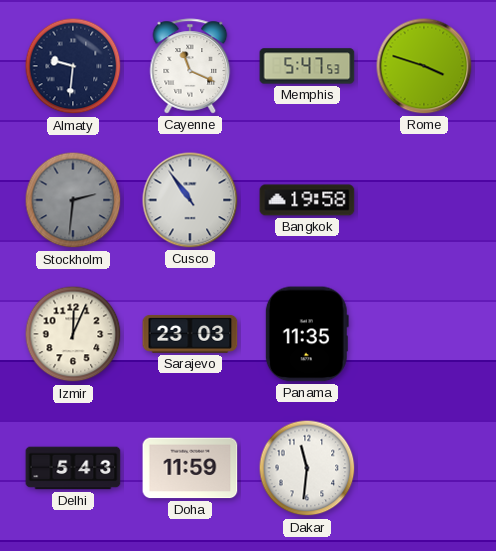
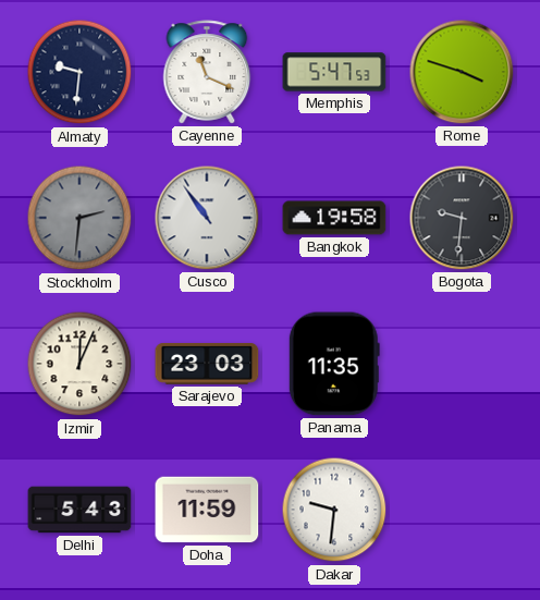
Bogota: none -> 9:31 (462, 218)
Dakar: 11:31 -> 9:31 (334, 510)
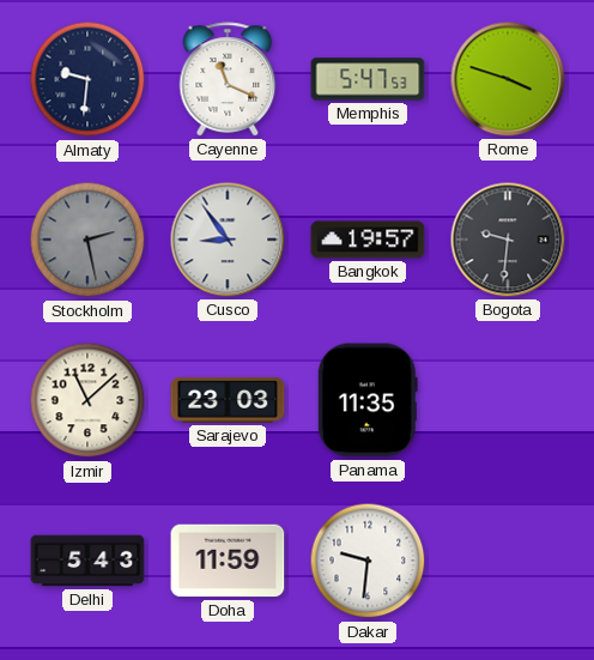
Stockholm: 2:31 -> 2:28 (87, 240)
Cusco: 10:54 -> 8:54 (228, 240)
Bangkok: 19:58 -> 19:57 (368, 240)
Izmir: 12:04 -> 11:08 (87, 400)
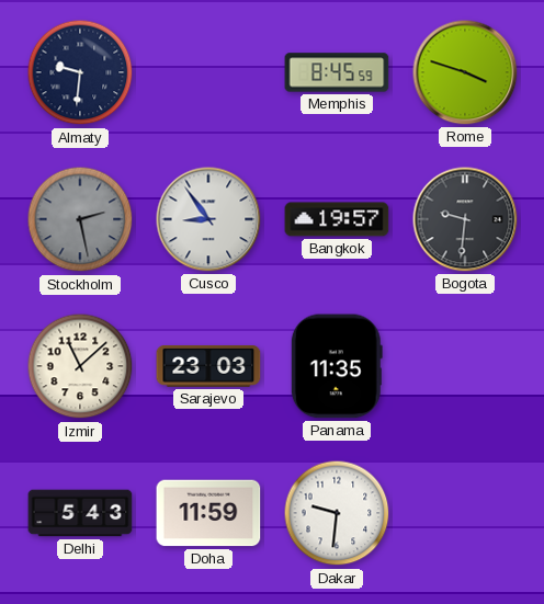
Cayenne: 11:19 -> none (228, 79)
Memphis: 5:47 -> 8:45 (337, 72)
